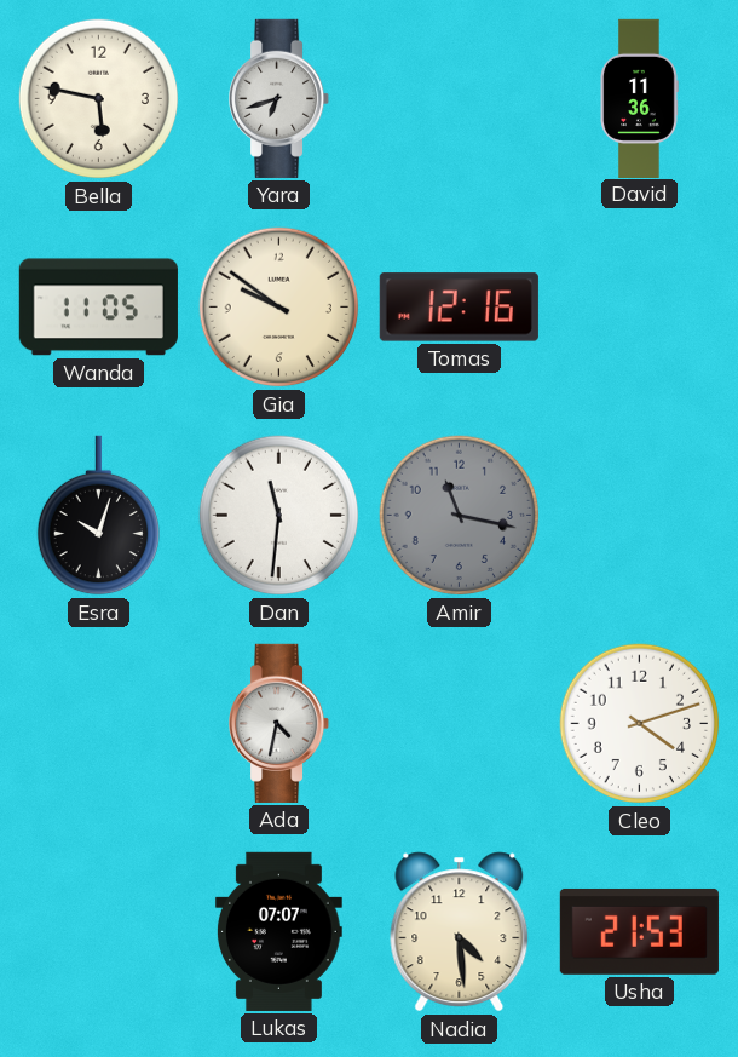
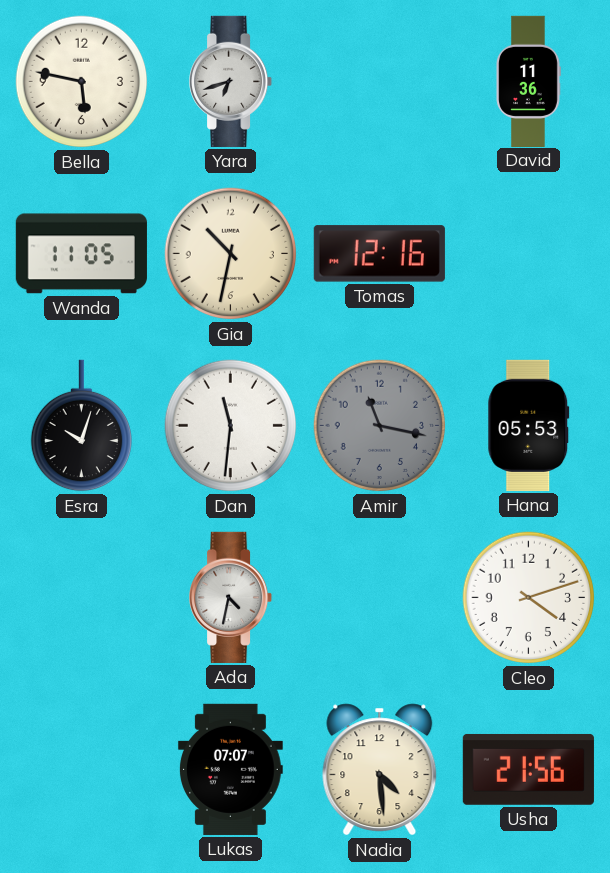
Gia: 9:51 -> 10:32 (231, 254)
Hana: none -> 05:53 (529, 425)
Usha: 21:53 -> 21:56 (528, 769)
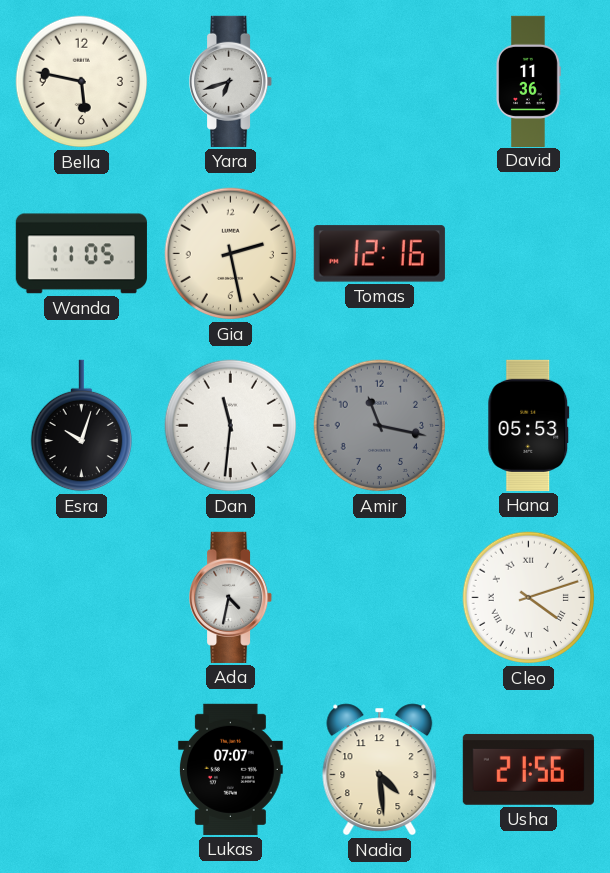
Gia: 10:32 -> 2:28 (231, 254)
Cleo numerals: Arabic -> Roman (529, 598)
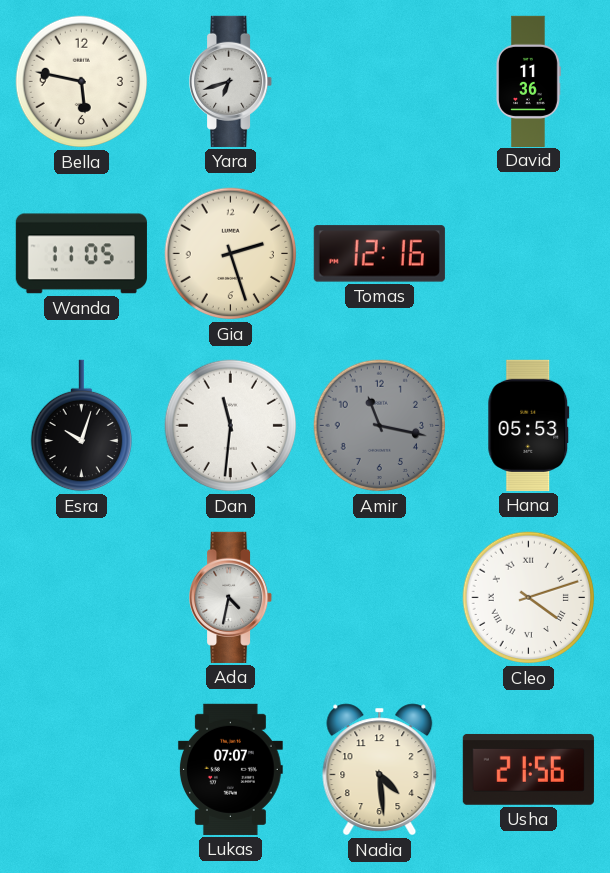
Gia: 2:28 -> 2:27 (231, 254)
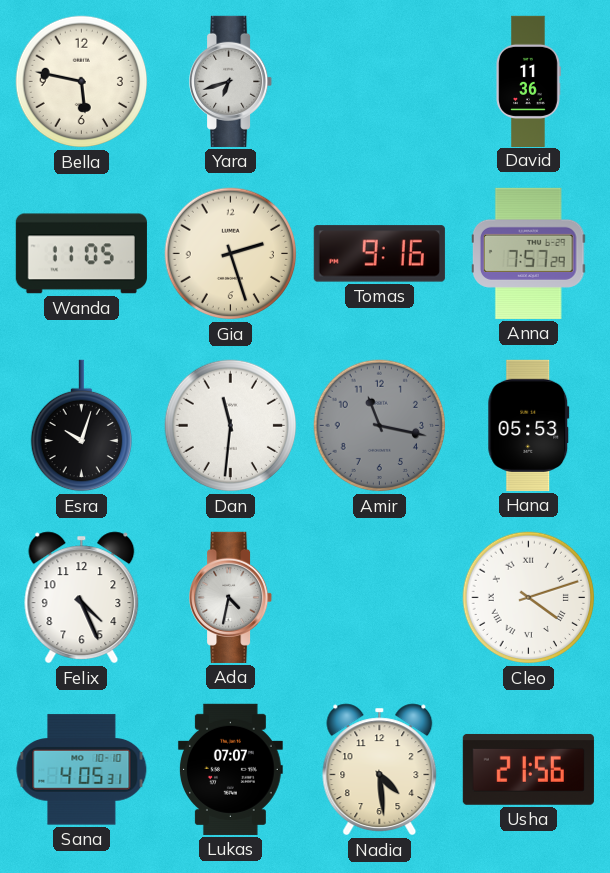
Tomas: 12:16 -> 9:16 (379, 254)
Anna: none -> 7:57 (529, 253)
Felix: none -> 4:26 (82, 598)
Sana: none -> 4:05 (82, 770)
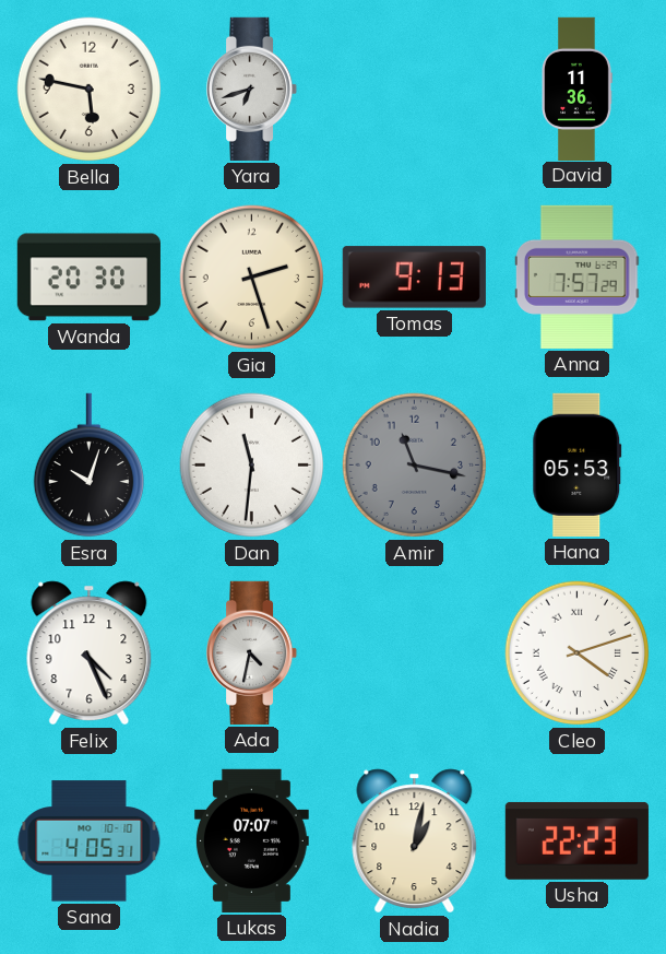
Wanda: 11:05 -> 20:30 (88, 278)
Tomas: 9:16 -> 9:13 (414, 278)
Nadia: 4:29 -> 1:02 (415, 841)
Usha: 21:56 -> 22:23 (576, 840)
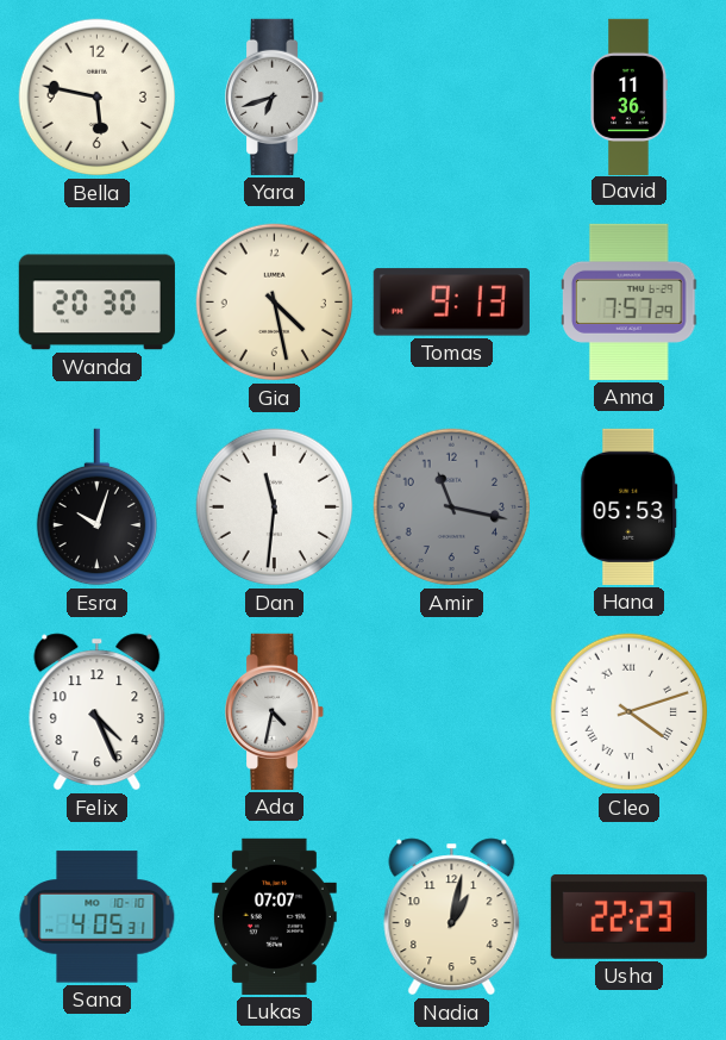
Gia: 2:27 -> 4:28 (275, 303)
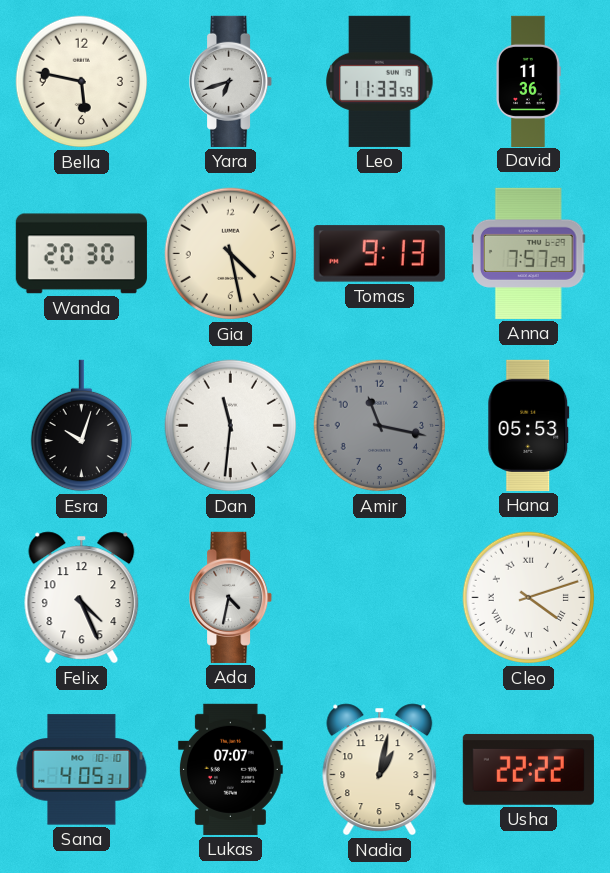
Leo: none -> 11:33 (380, 81)
Usha: 22:23 -> 22:22 (528, 769)
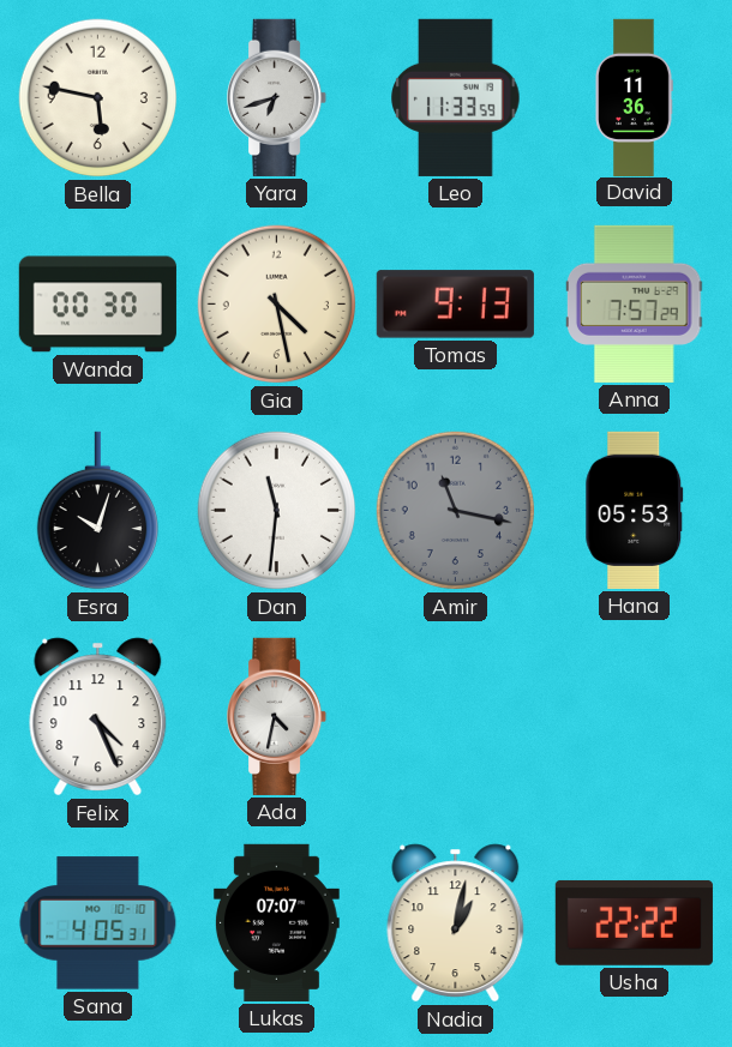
Wanda: 20:30 -> 00:30 (97, 305)
Cleo: 4:12 -> none (529, 598)
